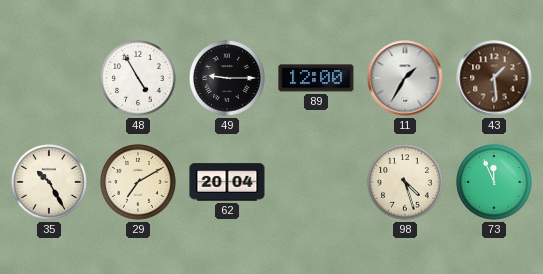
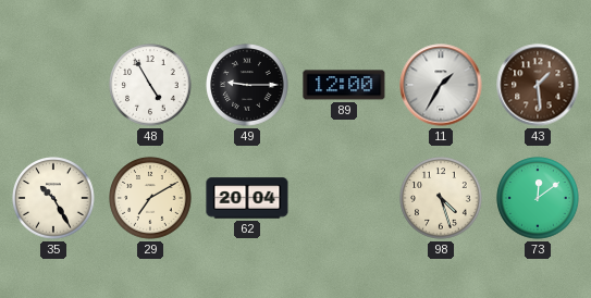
73: 11:56 -> 12:09 (538, 198)
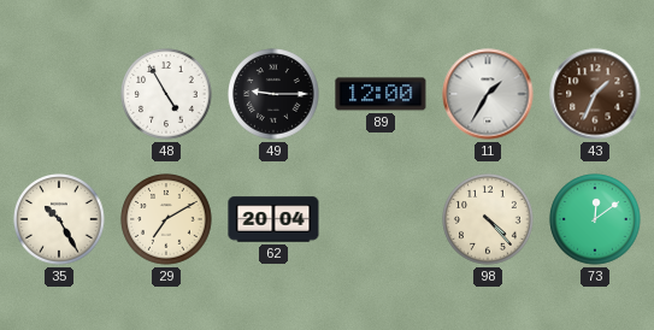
43: 1:29 -> 1:34 (595, 94)
98: 4:27 -> 4:23 (488, 219)
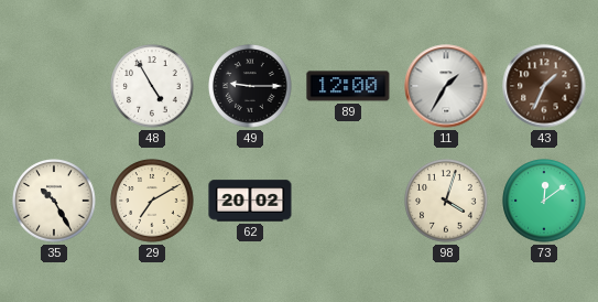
62: 20:04 -> 20:02 (250, 201)
98: 4:23 -> 4:03 (446, 201)
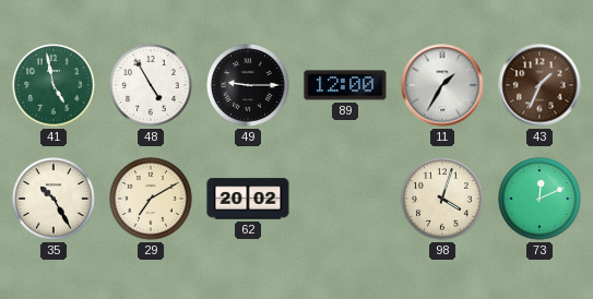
41: none -> 4:58 (54, 85)
73: 12:09 -> 12:11 (539, 199)
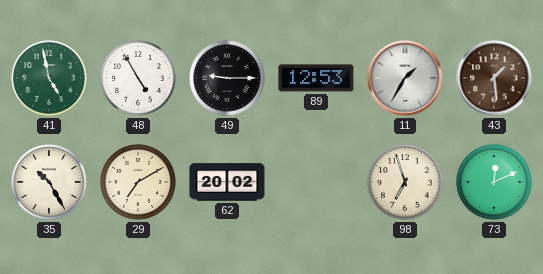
89: 12:00 -> 12:53 (316, 78)
43: 1:34 -> 1:29 (494, 78)
98: 4:03 -> 6:57 (405, 182)
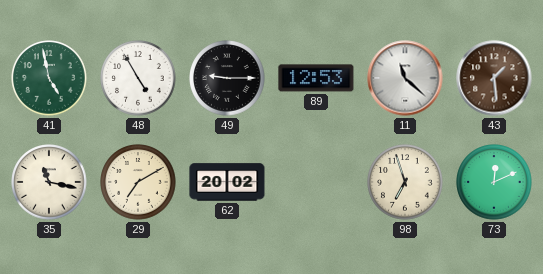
11: 1:35 -> 11:22 (405, 78)
35: 10:25 -> 11:17 (49, 182)
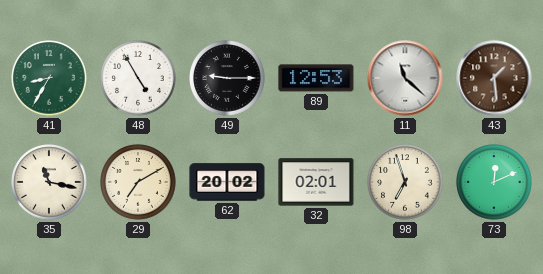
41: 4:58 -> 8:35 (49, 78)
32: none -> 02:01 (316, 182)
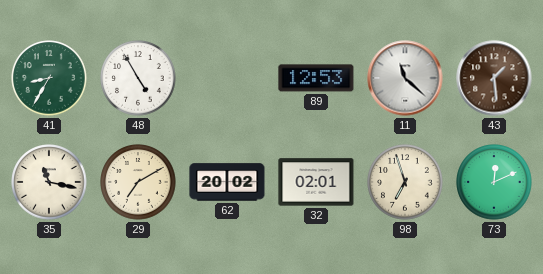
49: 9:15 -> none (227, 78)
